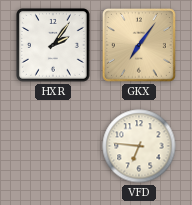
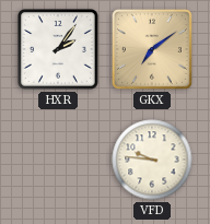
GKX: 7:06 -> 7:09 (152, 49)
VFD: 6:46 -> 9:46 (152, 160)
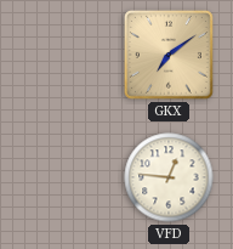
HXR: 2:06 -> none (59, 50)
VFD: 9:46 -> 12:46 (169, 177)
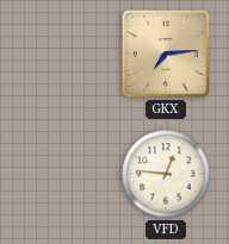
GKX: 7:09 -> 7:14 (166, 54)
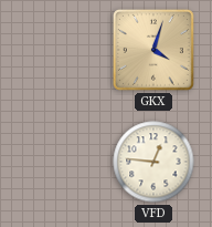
GKX: 7:14 -> 4:03 (153, 50)
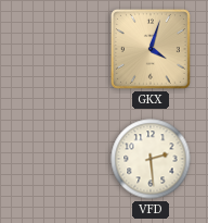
VFD: 12:46 -> 2:29 (151, 159)
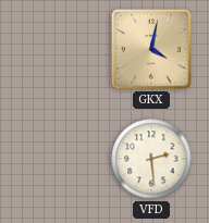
GKX: 4:03 -> 4:02 (151, 49)
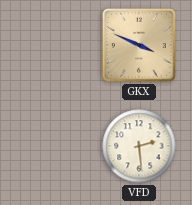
GKX: 4:02 -> 3:49 (139, 45)
